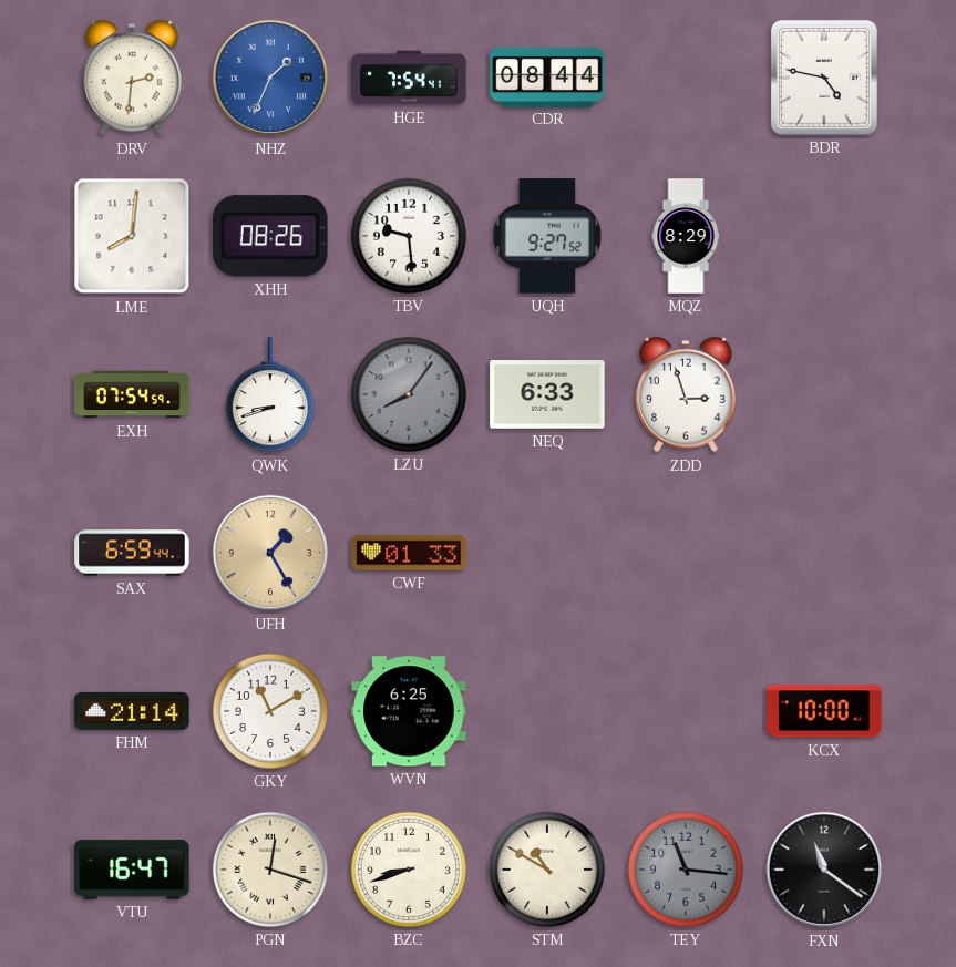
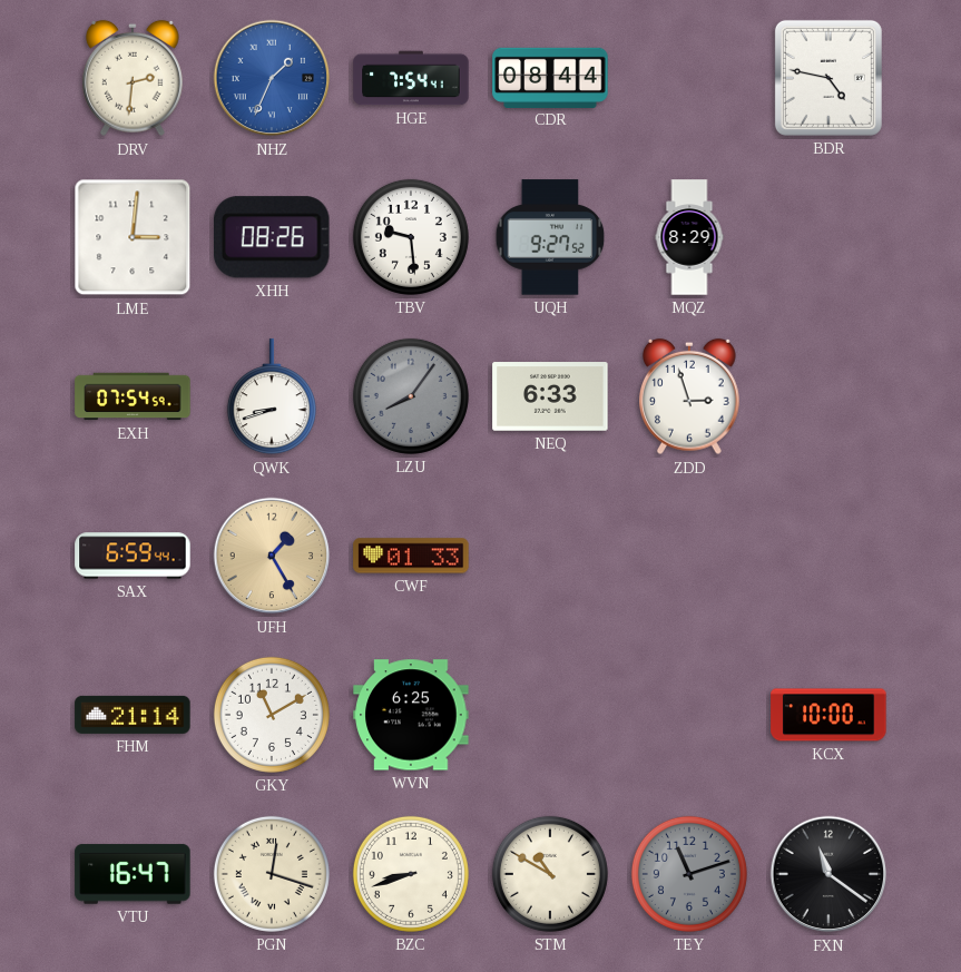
LME: 8:01 -> 3:01 (133, 237)
TEY: 11:16 -> 11:12 (689, 874)
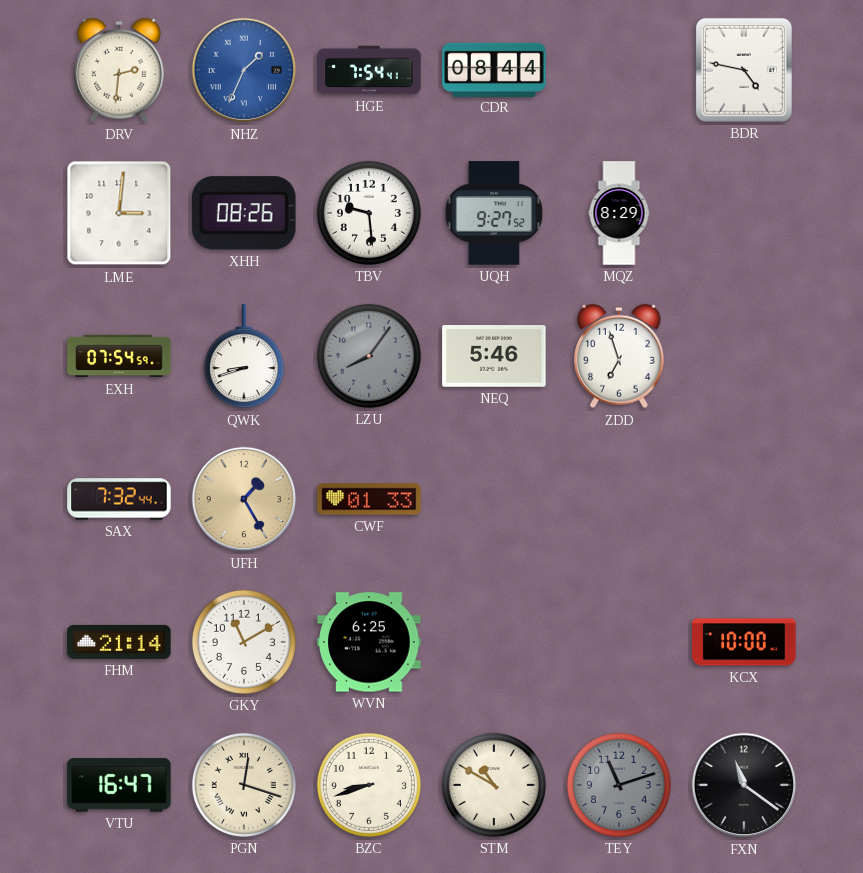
NEQ: 6:33 -> 5:46 (494, 356)
ZDD: 2:57 -> 6:57 (620, 356)
SAX: 6:59 -> 7:32 (119, 499)
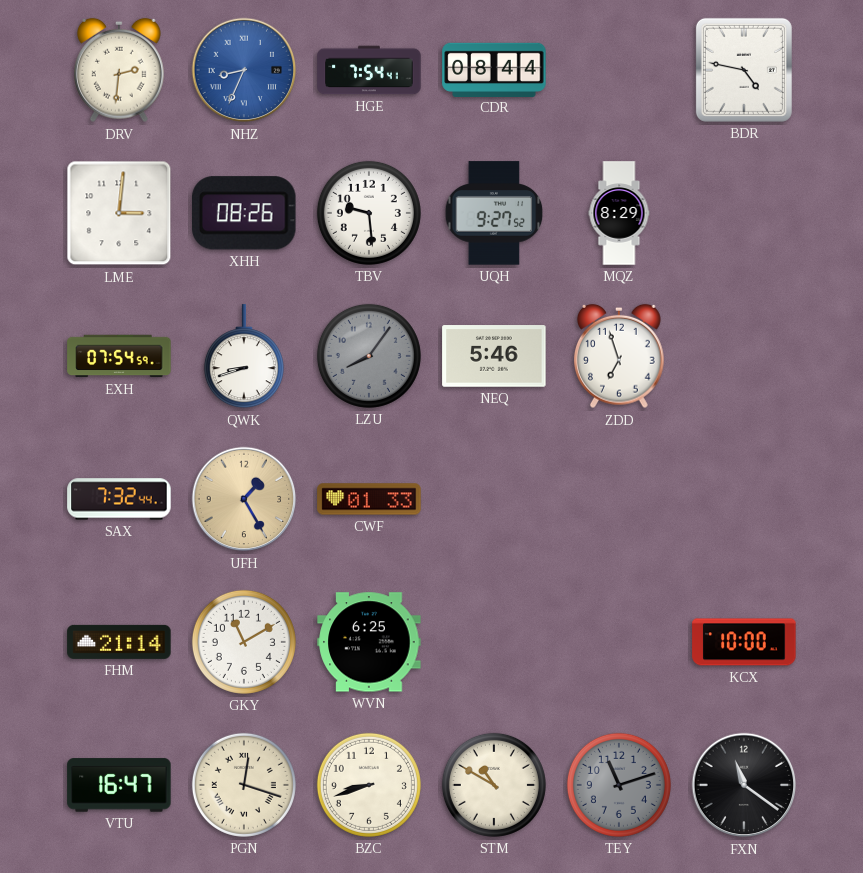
NHZ: 1:34 -> 8:34 (244, 70)
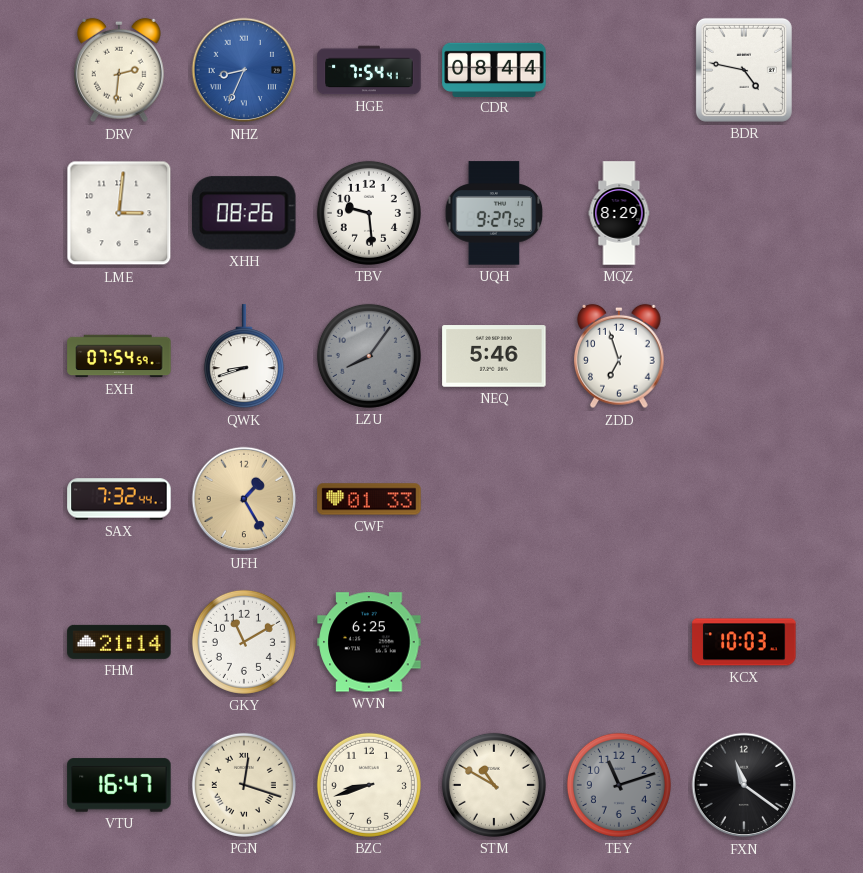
KCX: 10:00 -> 10:03 (744, 642)
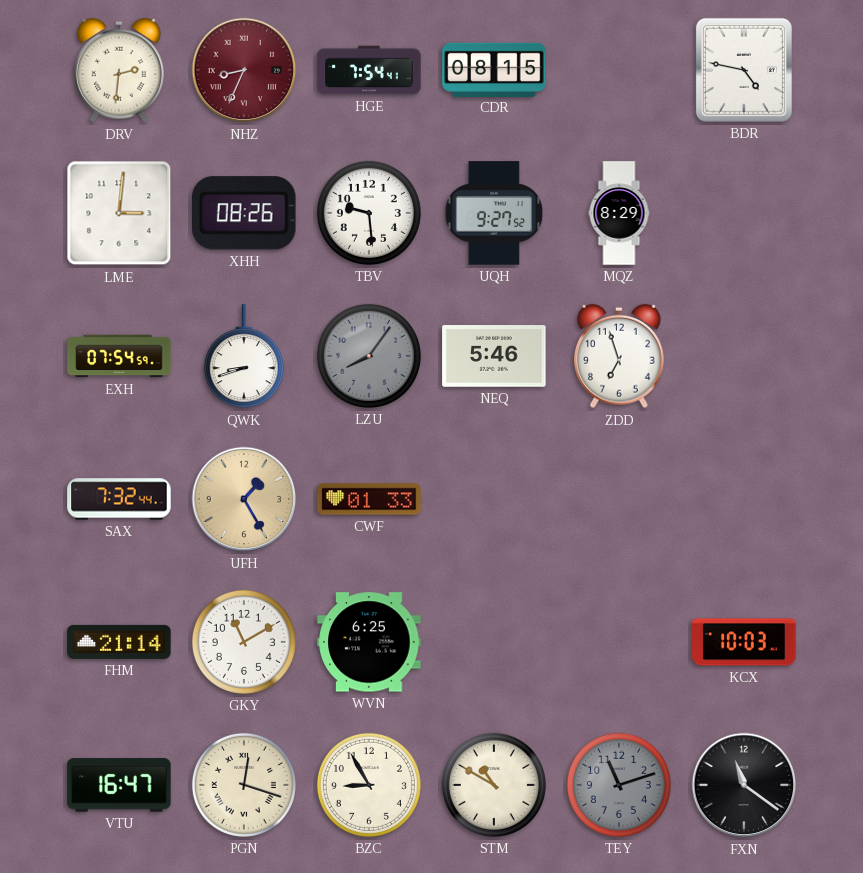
NHZ dial: blue -> burgundy (244, 70)
CDR: 08:44 -> 08:15 (494, 69)
BZC: 8:42 -> 8:55 (369, 785)
